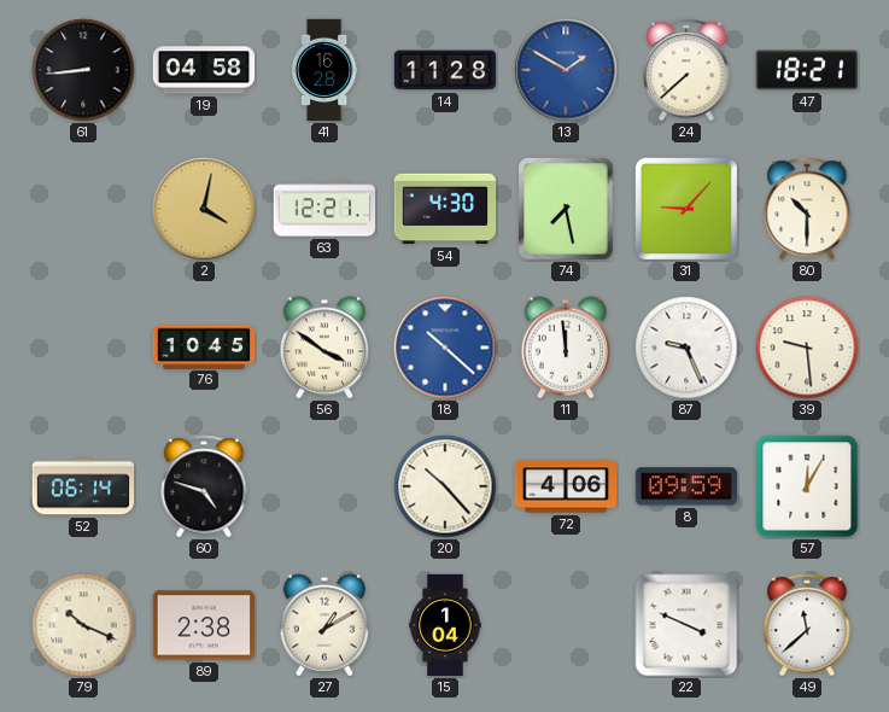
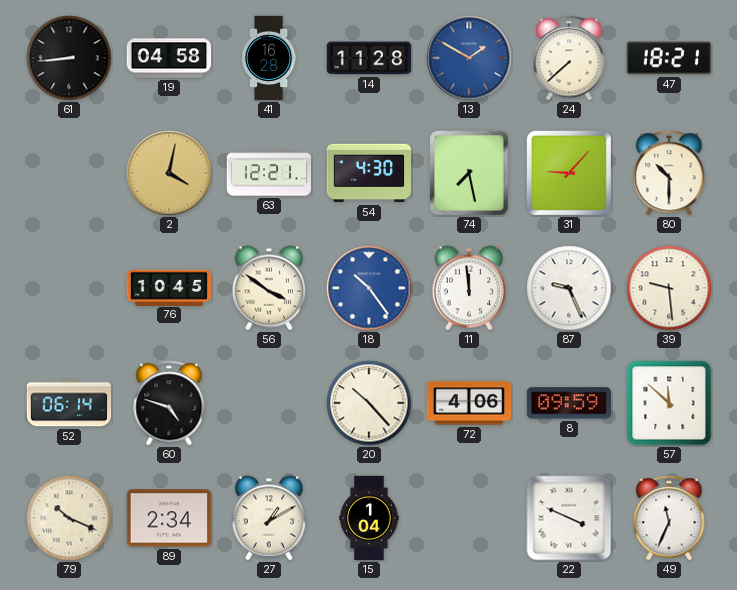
18: 10:22 -> 10:24 (369, 288)
57: 12:05 -> 11:52 (669, 403)
89: 2:38 -> 2:34 (169, 518)
49: 11:38 -> 11:34 (669, 518)
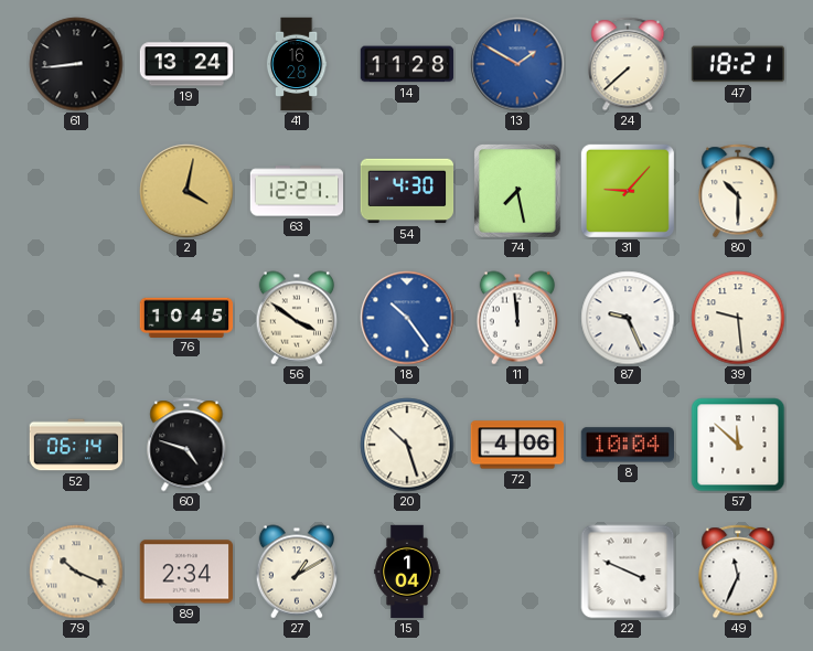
19: 04:58 -> 13:24 (186, 64)
20: 10:23 -> 10:27 (407, 445)
8: 09:59 -> 10:04 (627, 445)
